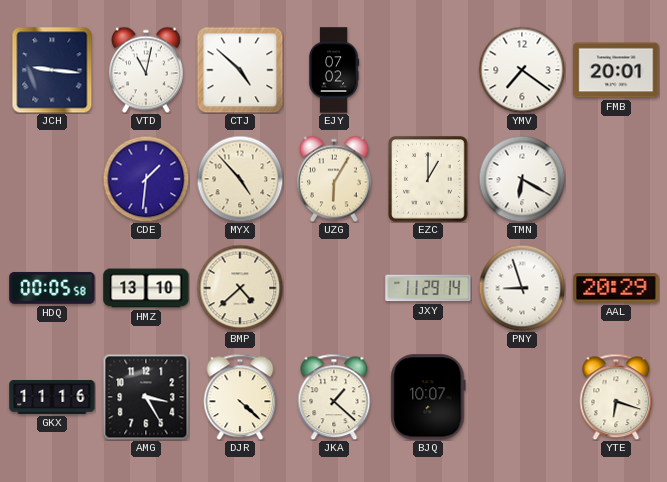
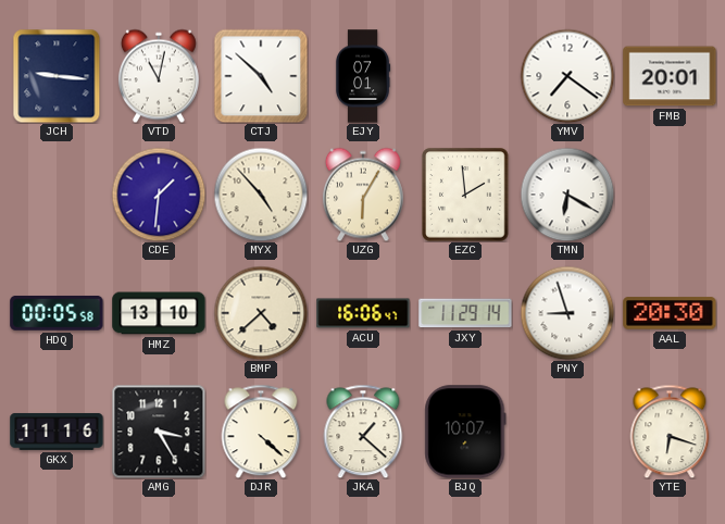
EJY: 07:02 -> 07:01 (363, 76)
EZC: 1:00 -> 1:59 (465, 195)
ACU: none -> 16:06 (363, 313)
AAL: 20:29 -> 20:30 (670, 313)
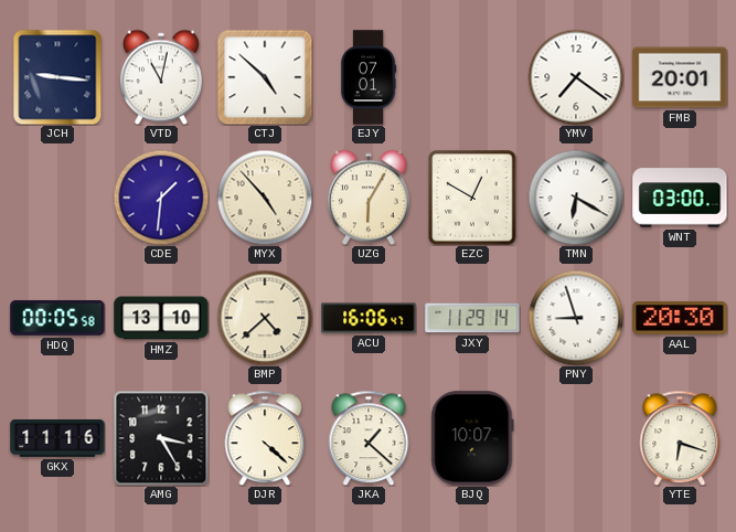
EZC: 1:59 -> 12:50 (472, 198)
WNT: none -> 03:00 (680, 198)
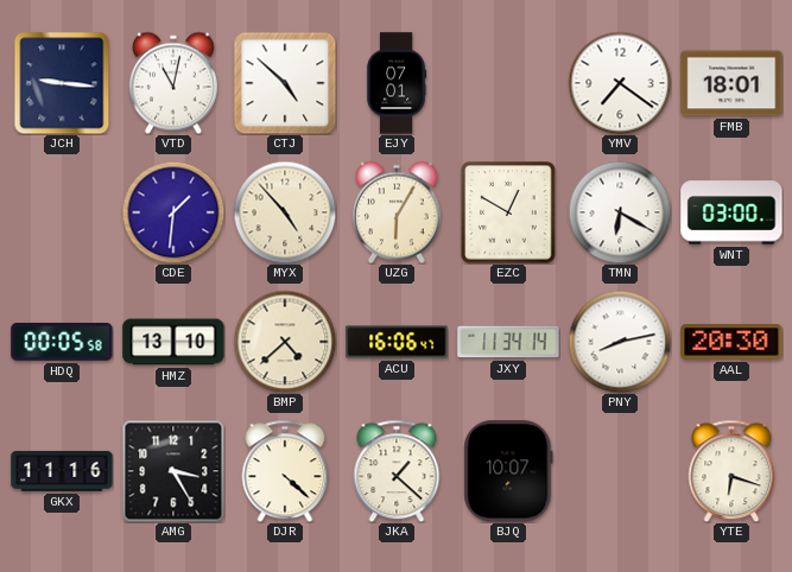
FMB: 20:01 -> 18:01 (731, 83)
JXY: 11:29 -> 11:34 (508, 342)
PNY: 8:57 -> 8:13 (620, 342)
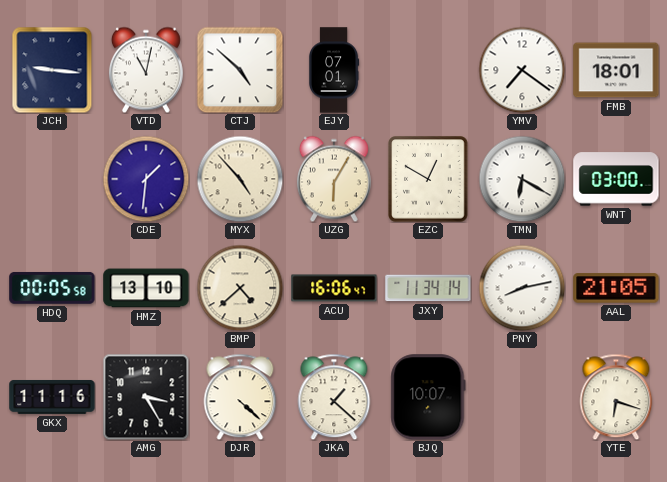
AAL: 20:30 -> 21:05 (616, 288)
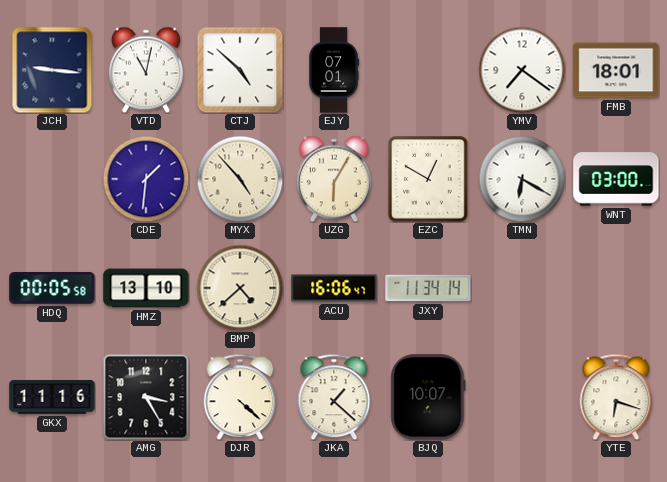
PNY: 8:13 -> none (522, 288)
AAL: 21:05 -> none (616, 288)
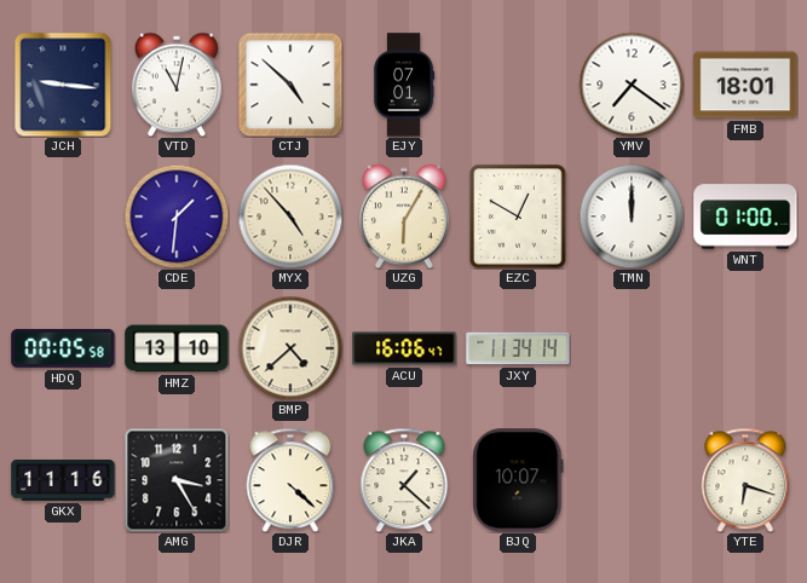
TMN: 6:20 -> 12:00 (632, 217)
WNT: 03:00 -> 01:00 (745, 217)
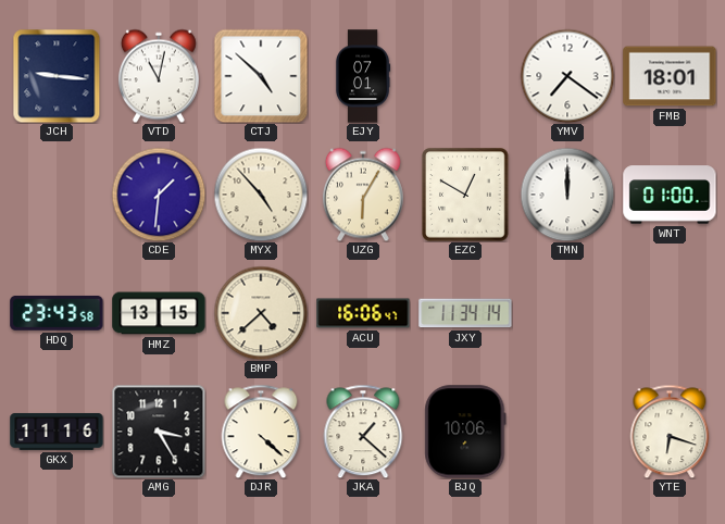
HDQ: 00:05 -> 23:43 (57, 313)
HMZ: 13:10 -> 13:15 (159, 313)
BJQ: 10:07 -> 10:06 (465, 432)
